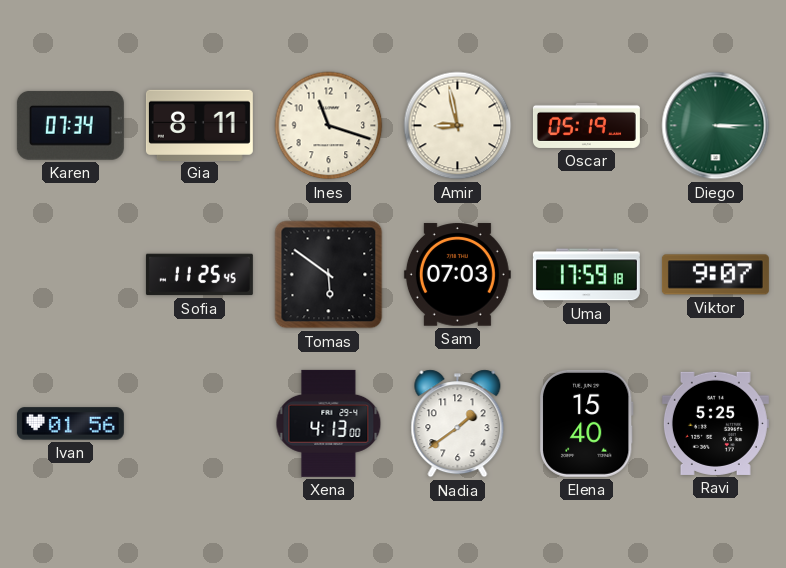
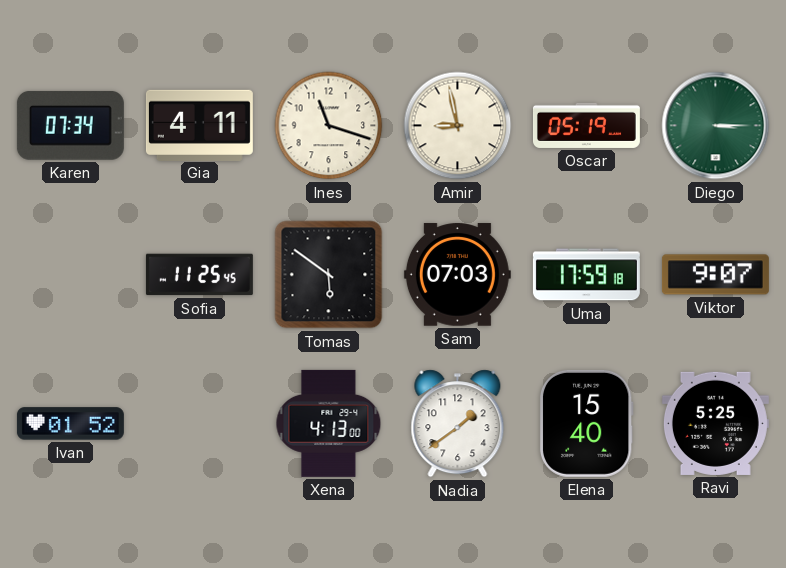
Gia: 8:11 -> 4:11 (199, 125)
Ivan: 01:56 -> 01:52 (70, 424)
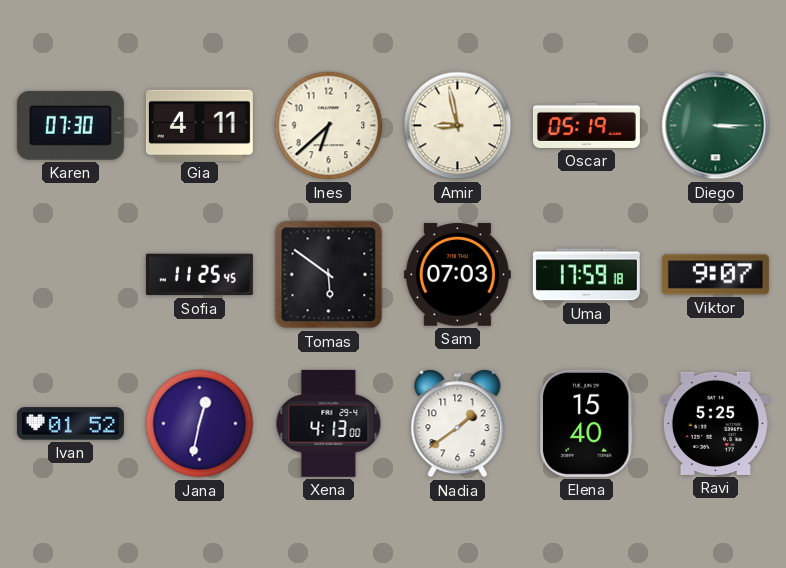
Karen: 07:34 -> 07:30 (70, 125)
Ines: 11:18 -> 6:38 (329, 126)
Jana: none -> 12:32 (200, 424)
